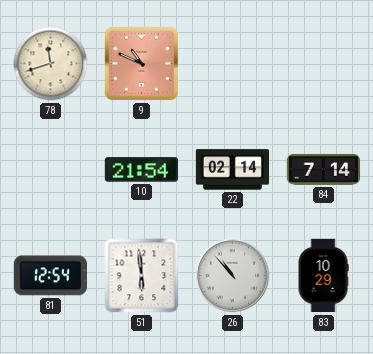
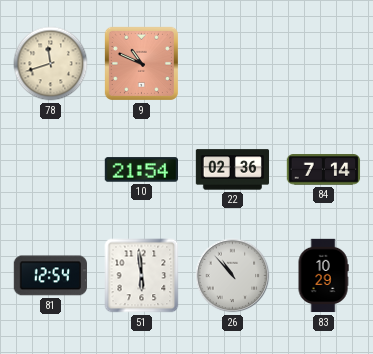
22: 02:14 -> 02:36 (233, 170)
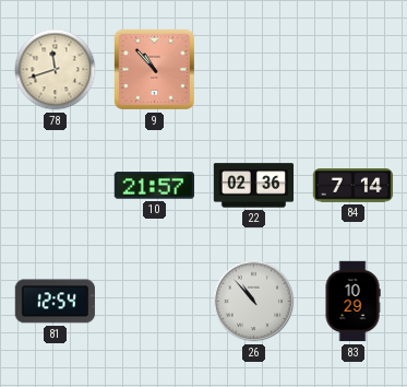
9: 10:49 -> 10:53 (154, 69)
10: 21:54 -> 21:57 (154, 186)
51: 5:59 -> none (142, 276)
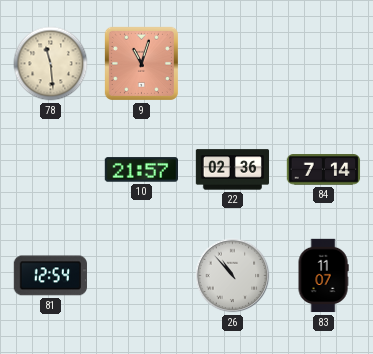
78: 11:42 -> 11:29 (51, 64)
9: 10:53 -> 11:03 (141, 63)
83: 10:29 -> 11:07 (323, 276)
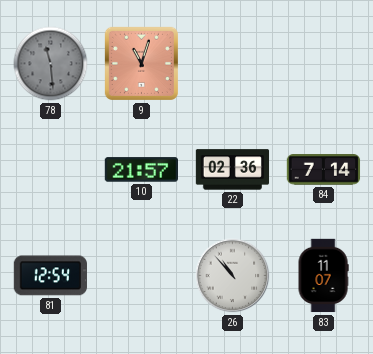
78 dial: cream -> grey (51, 64)
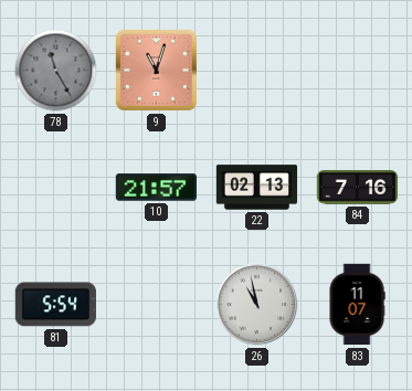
78: 11:29 -> 11:25 (56, 71)
22: 02:36 -> 02:13 (257, 188)
84: 7:14 -> 7:16 (358, 188)
81: 12:54 -> 5:54 (55, 305)
26: 10:53 -> 10:58 (257, 305)
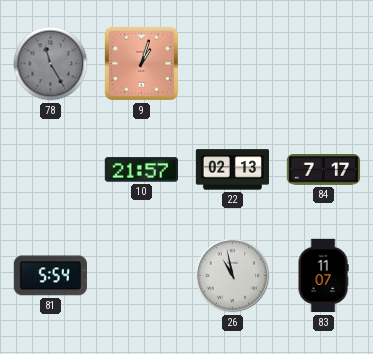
9: 11:03 -> 1:03 (141, 63)
84: 7:16 -> 7:17 (324, 170)
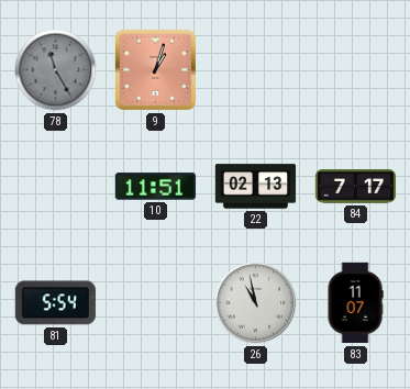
10: 21:57 -> 11:51 (155, 187)
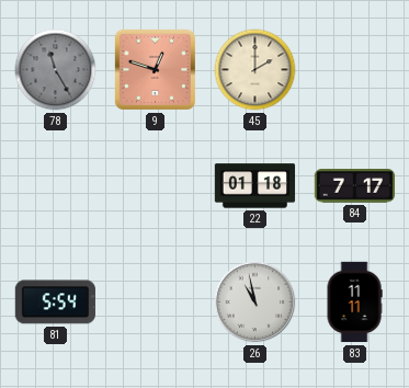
9: 1:03 -> 12:48 (155, 69)
45: none -> 2:00 (255, 70)
10: 11:51 -> none (155, 187)
22: 02:13 -> 01:18 (255, 186)
83: 11:07 -> 11:11 (354, 303)
